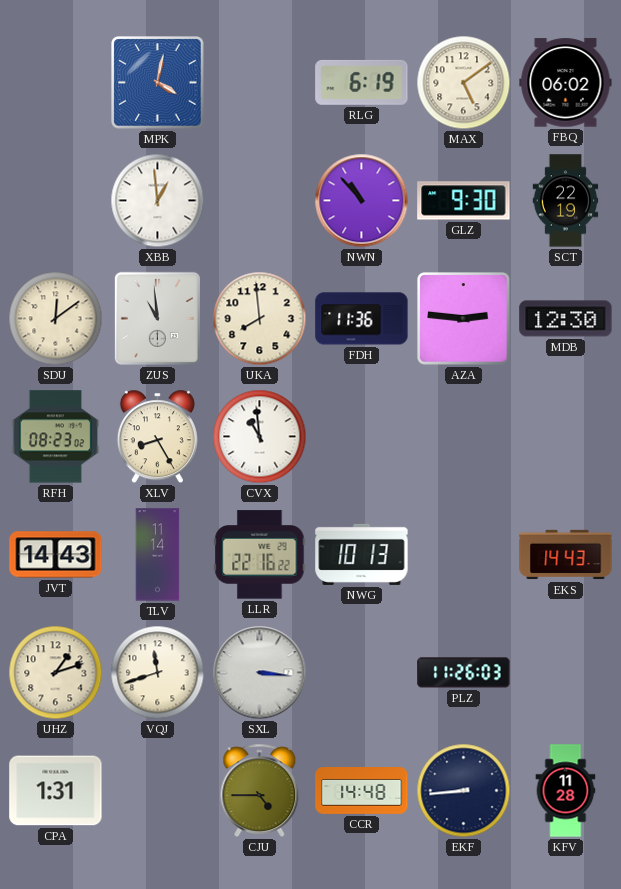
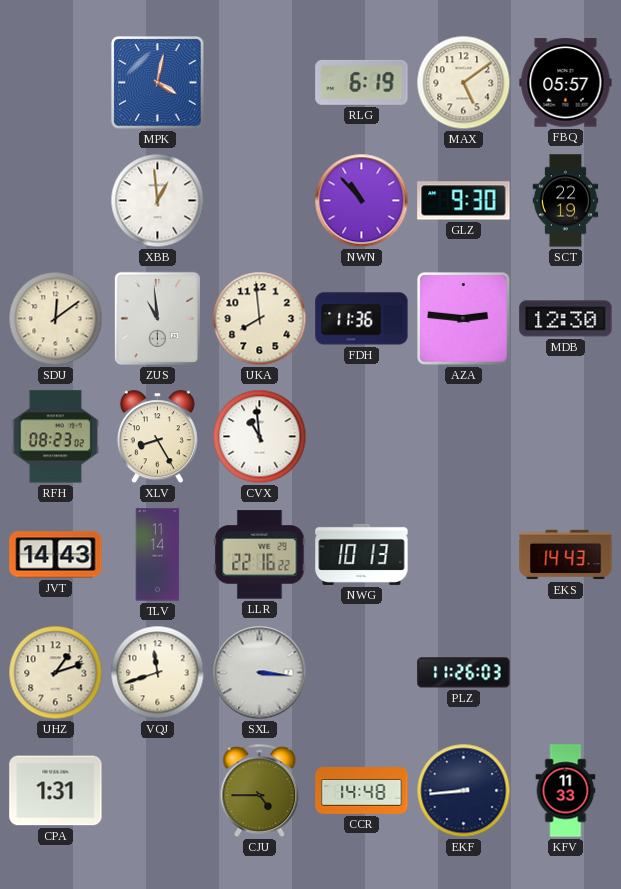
FBQ: 06:02 -> 05:57 (566, 83)
KFV: 11:28 -> 11:33 (566, 791)
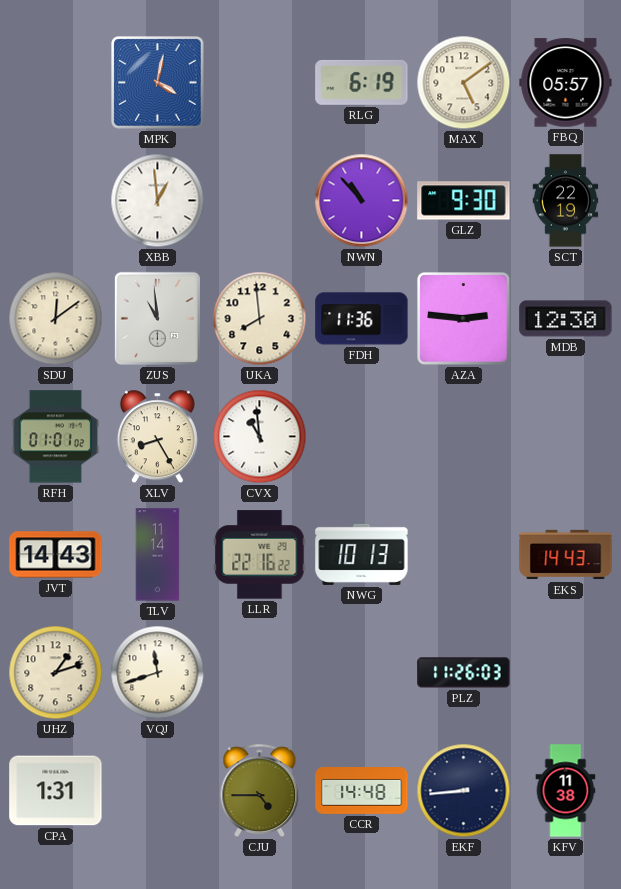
RFH: 08:23 -> 01:01 (55, 437)
SXL: 3:16 -> none (260, 673)
KFV: 11:33 -> 11:38 (566, 791)
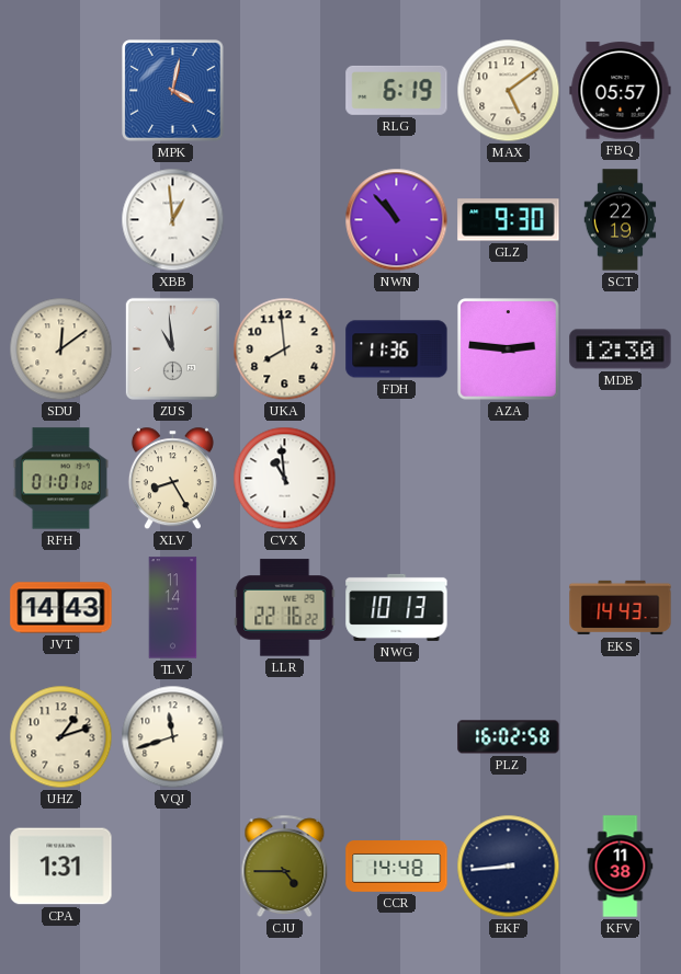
PLZ: 11:26 -> 16:02 (509, 737)
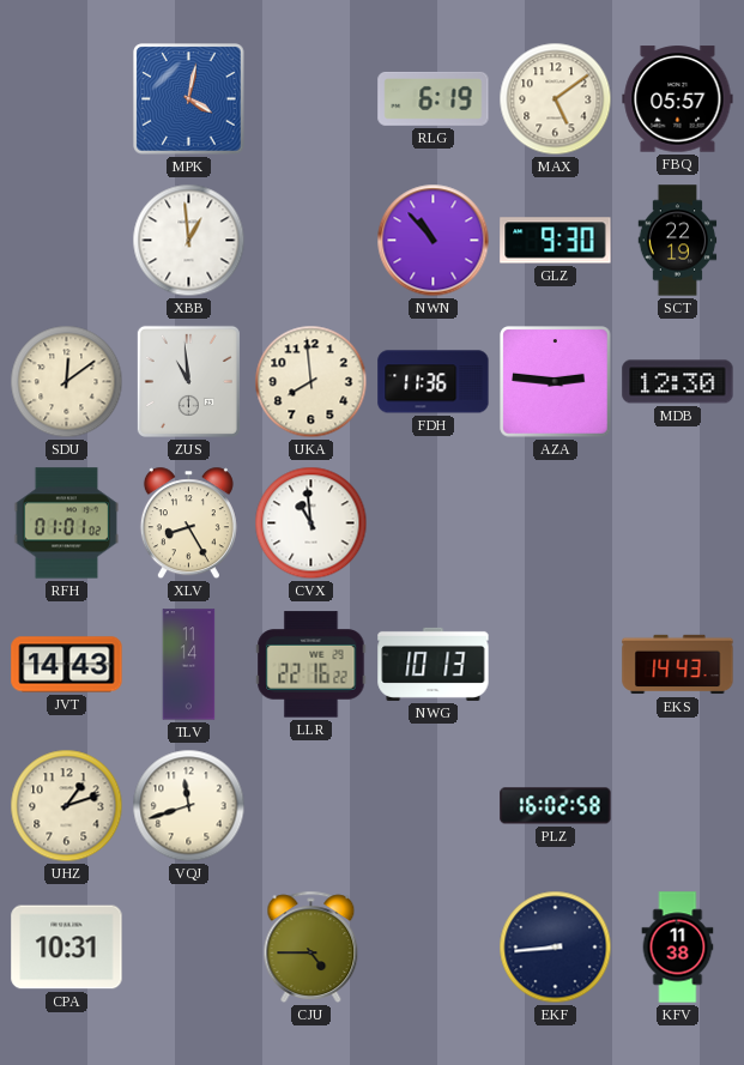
CPA: 1:31 -> 10:31 (67, 948)
CCR: 14:48 -> none (397, 867)
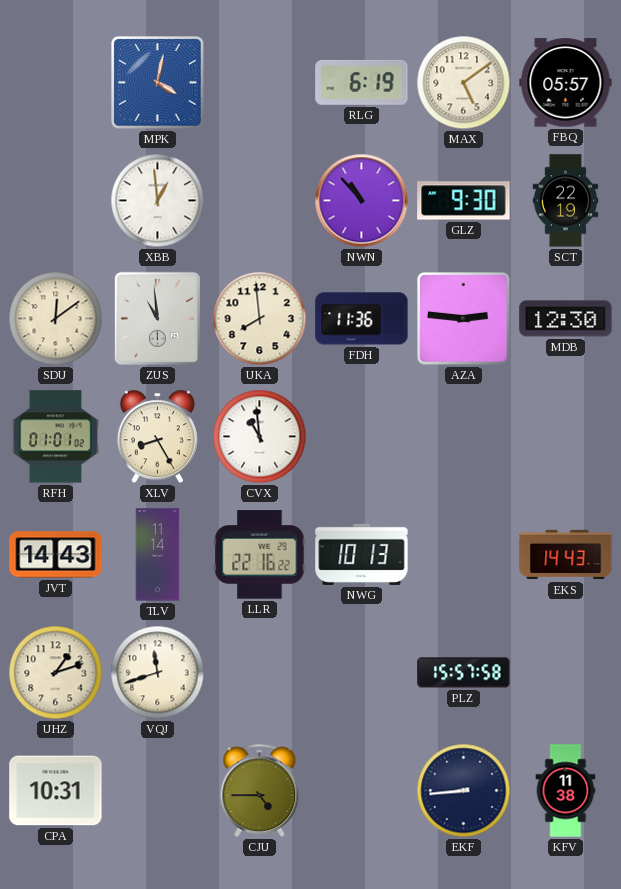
PLZ: 16:02 -> 15:57 (464, 673)
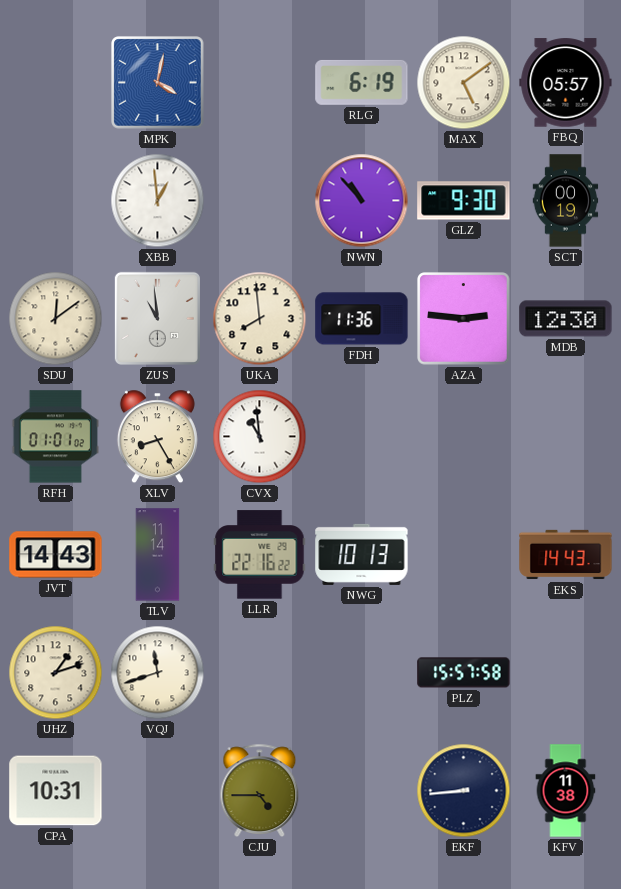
SCT: 22:19 -> 00:19 (566, 201)
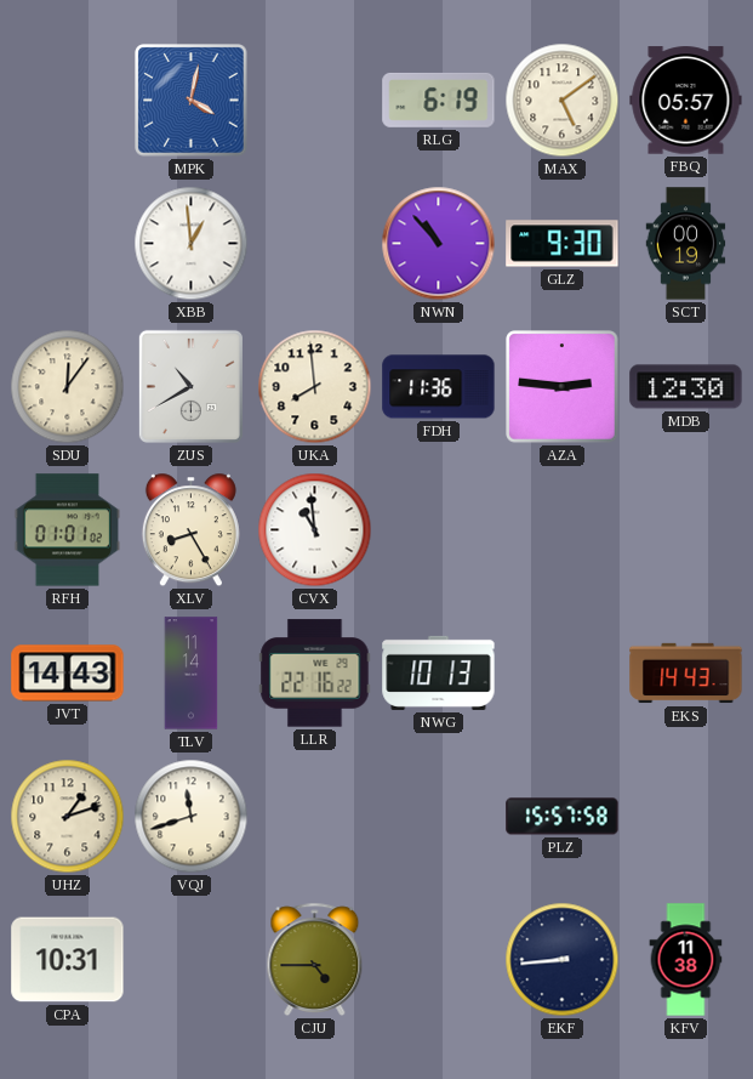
SDU: 12:09 -> 12:06 (68, 387)
ZUS: 10:59 -> 10:40 (190, 386)
